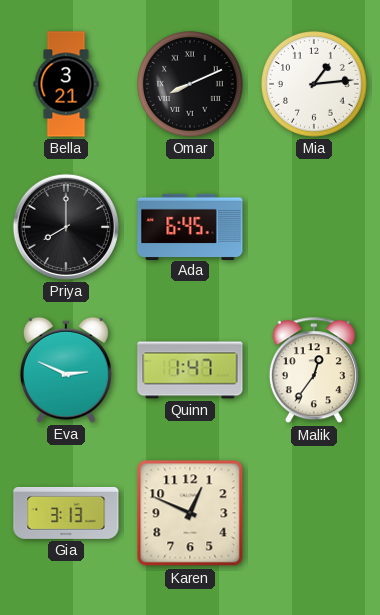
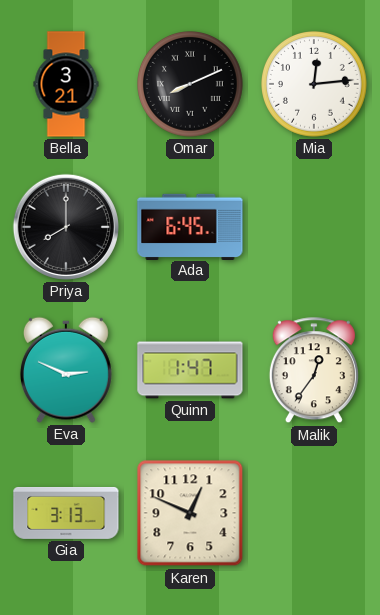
Mia: 1:14 -> 12:14 (315, 85)
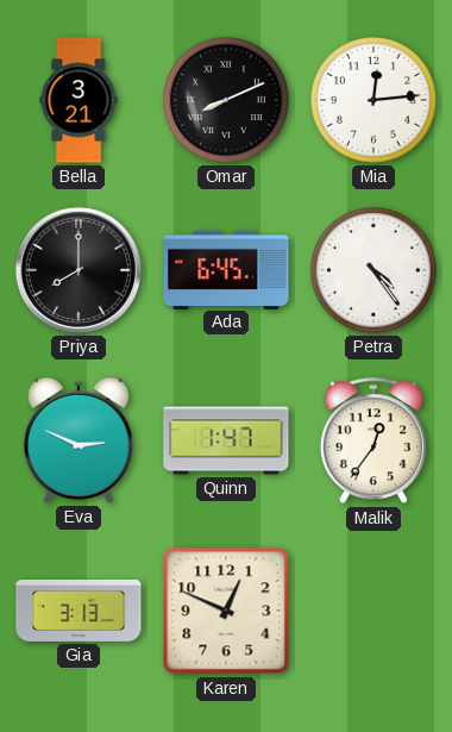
Petra: none -> 4:24 (375, 271)
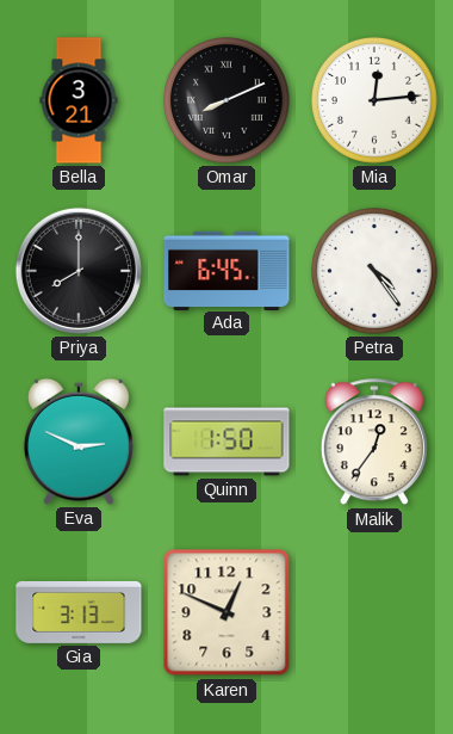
Quinn: 1:47 -> 1:50 (226, 442)
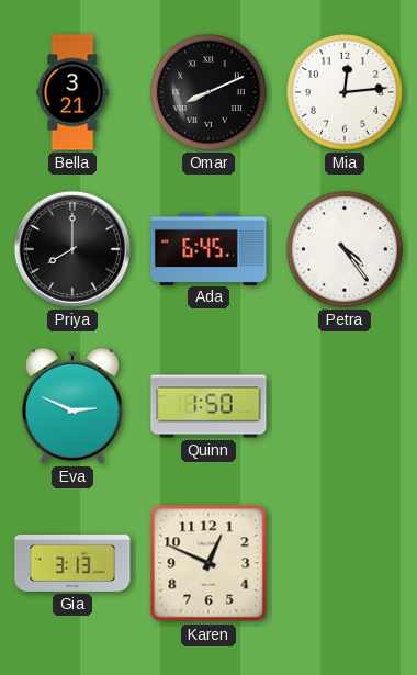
Malik: 12:36 -> none (374, 443)
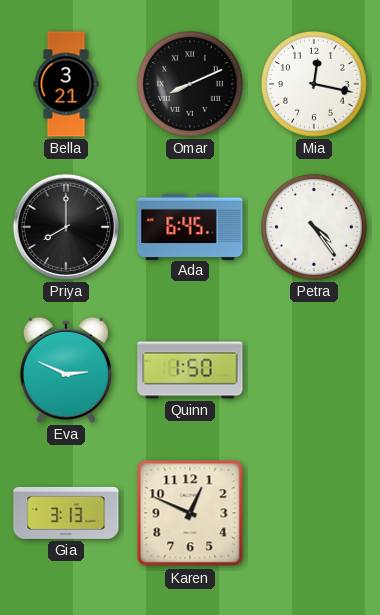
Mia: 12:14 -> 12:17 (315, 85)
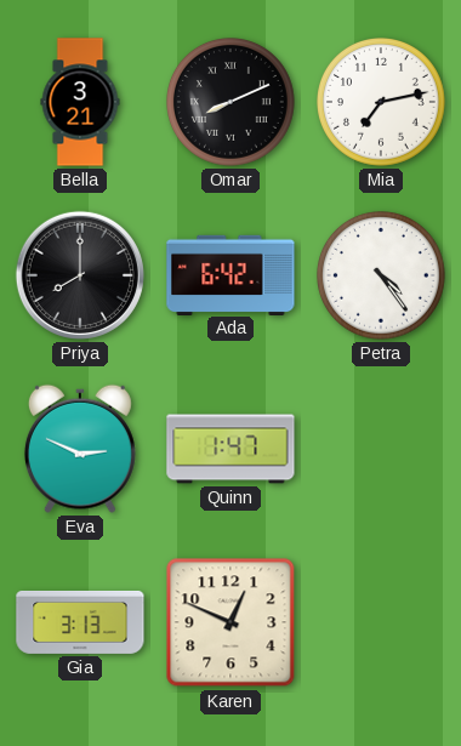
Mia: 12:17 -> 7:13 (382, 103)
Ada: 6:45 -> 6:42 (231, 274)
Quinn: 1:50 -> 1:47 (231, 449)
